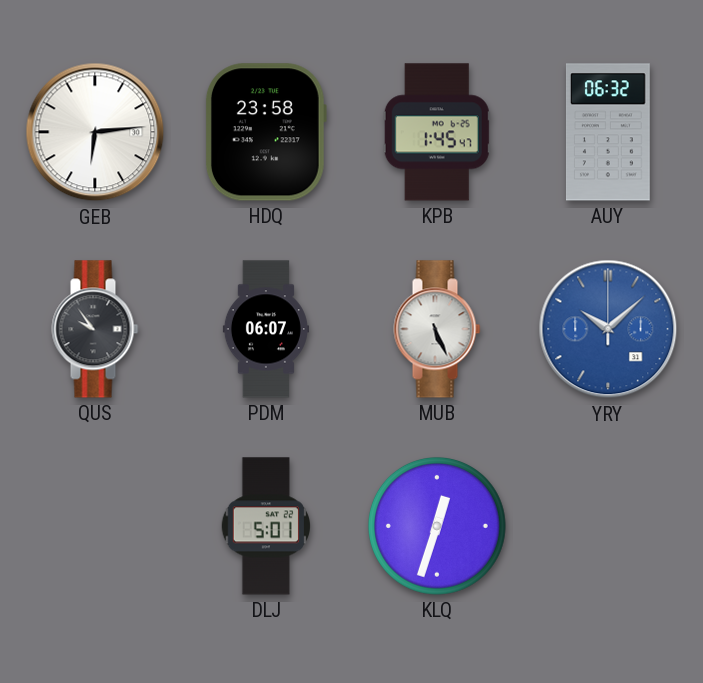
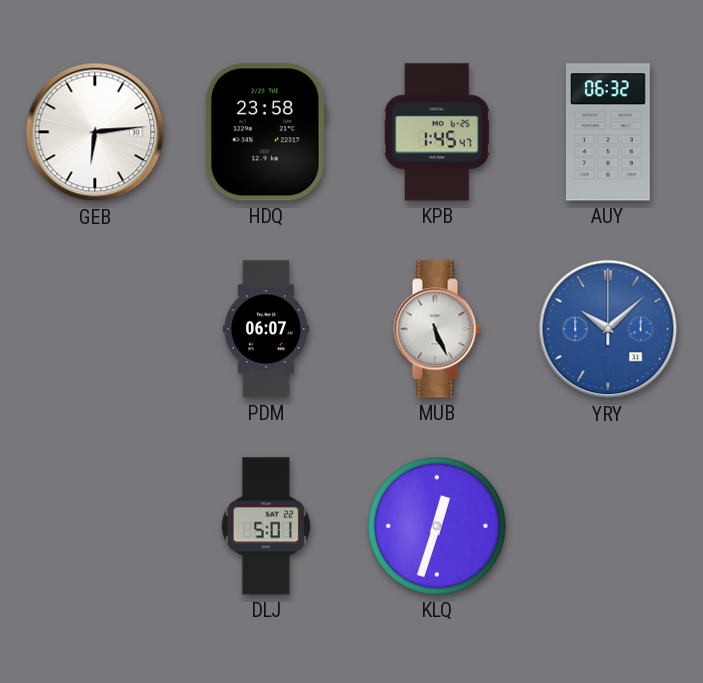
QUS: 9:54 -> none (95, 329)
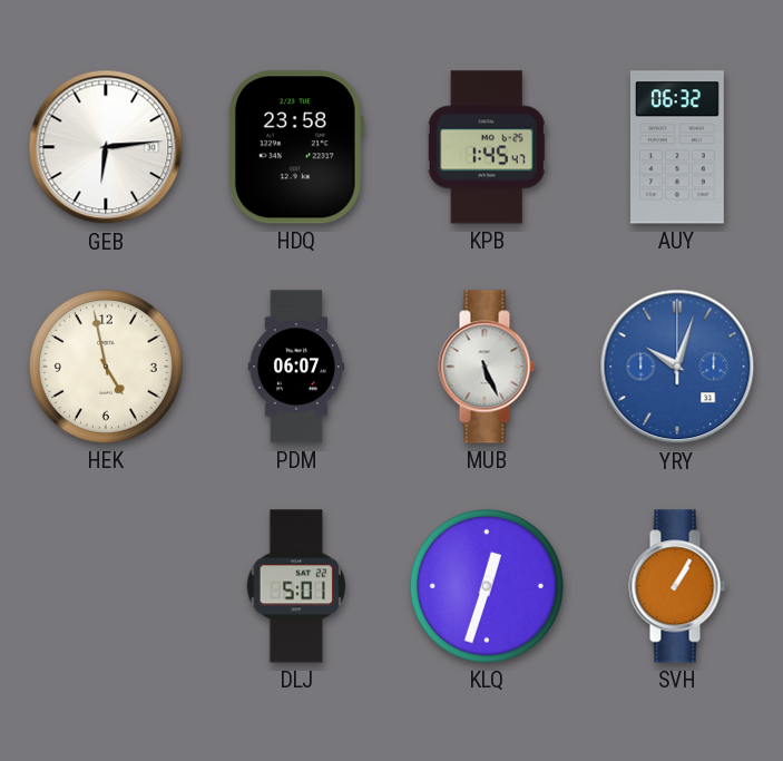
HEK: none -> 4:58 (107, 368)
YRY: 10:08 -> 10:03 (677, 367)
SVH: none -> 1:05 (677, 586)
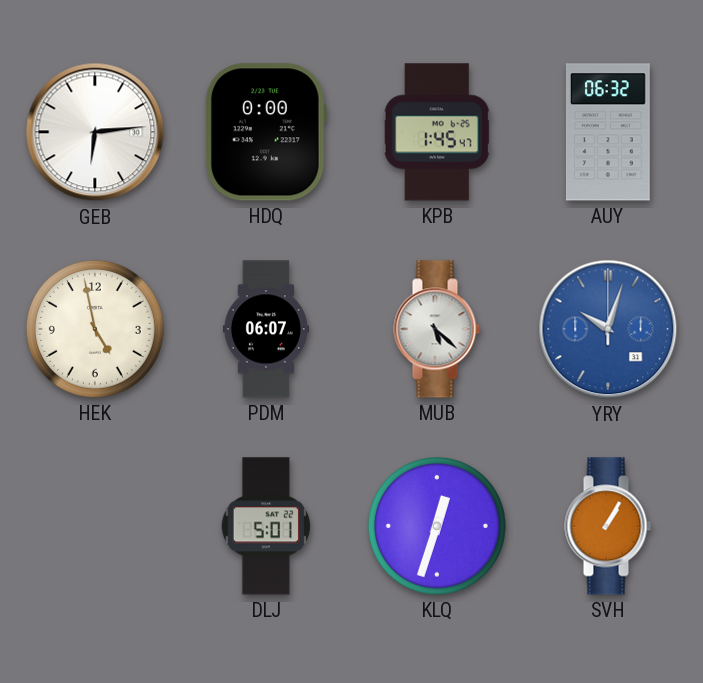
HDQ: 23:58 -> 0:00 (265, 132)
MUB: 5:26 -> 5:22 (437, 329)
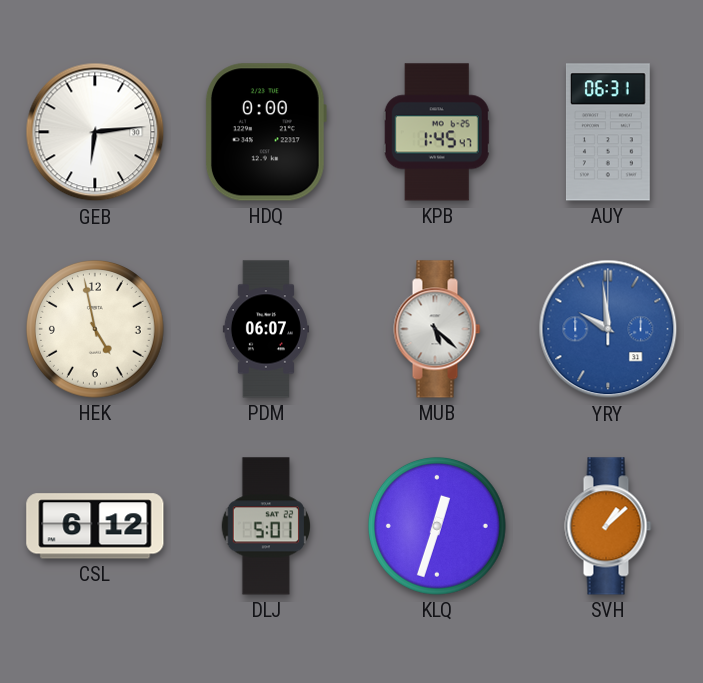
AUY: 06:32 -> 06:31 (608, 132)
YRY: 10:03 -> 9:59 (608, 329)
CSL: none -> 6:12 (95, 526)
SVH: 1:05 -> 1:08 (608, 526)
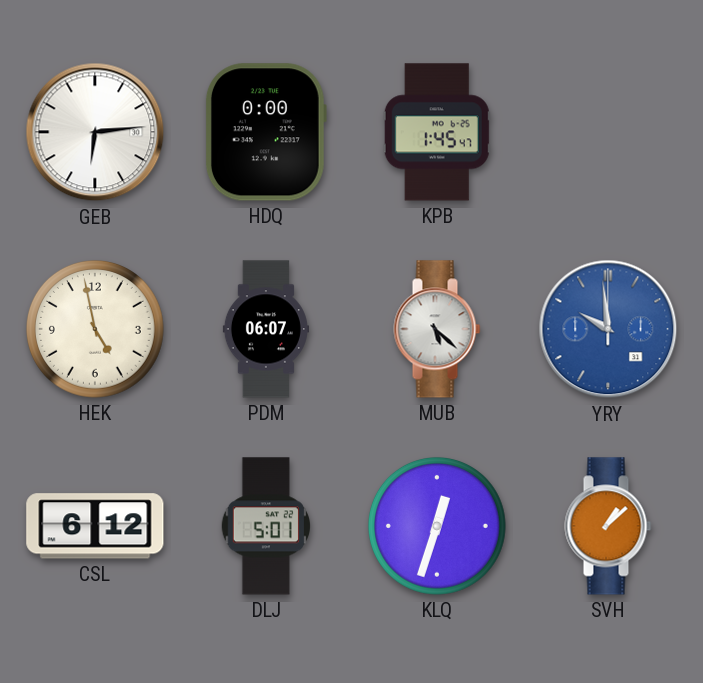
AUY: 06:31 -> none (608, 132)
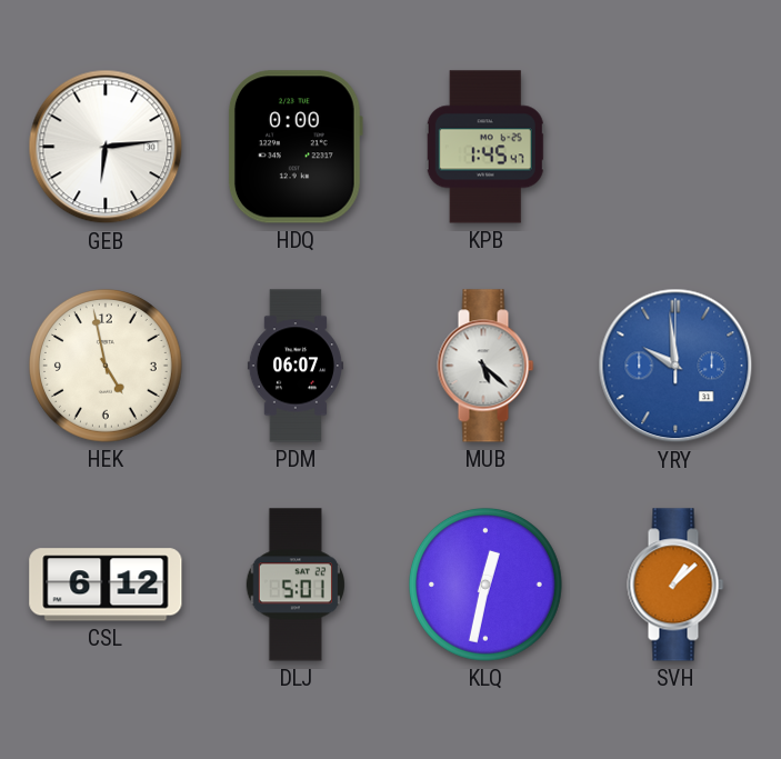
KLQ: 12:33 -> 12:32 (487, 586)
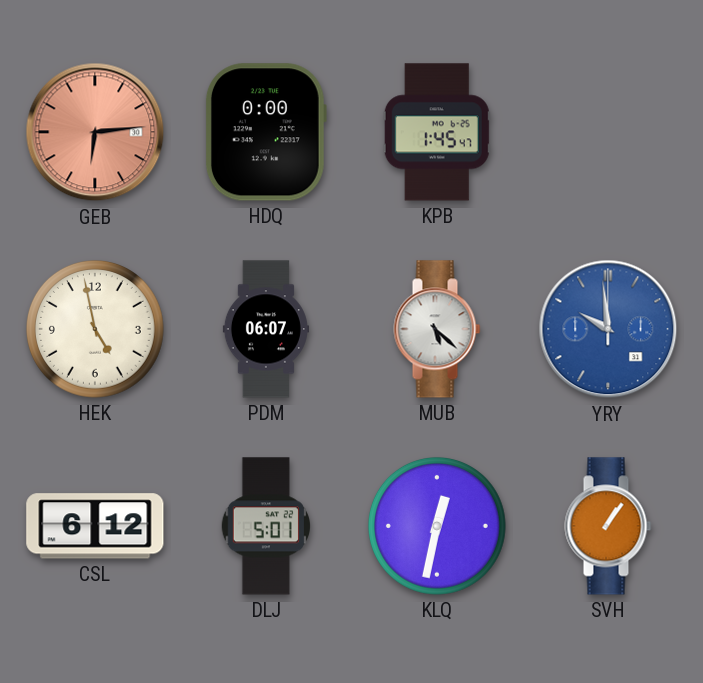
GEB dial: white -> salmon (95, 132)
SVH: 1:08 -> 1:06 (608, 526)
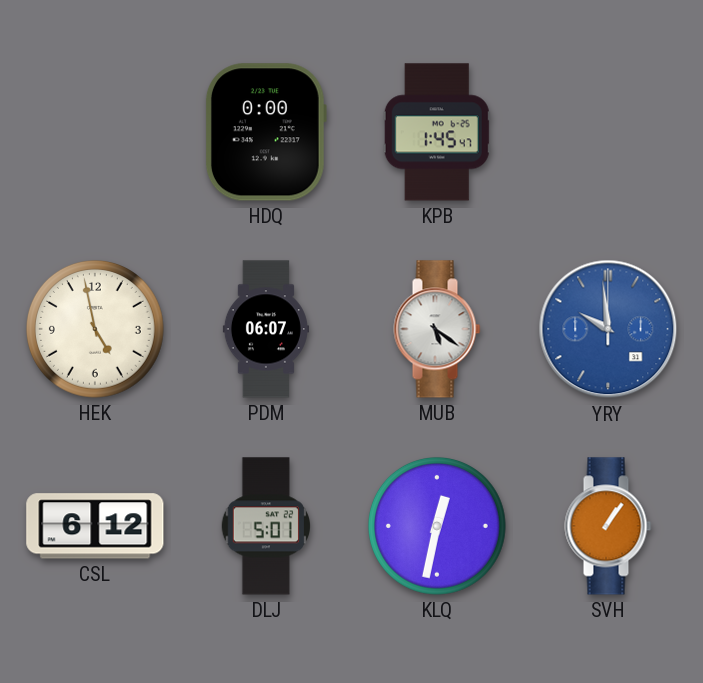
GEB: 6:14 -> none (95, 132)
MUB: 5:22 -> 5:21 (437, 329)
